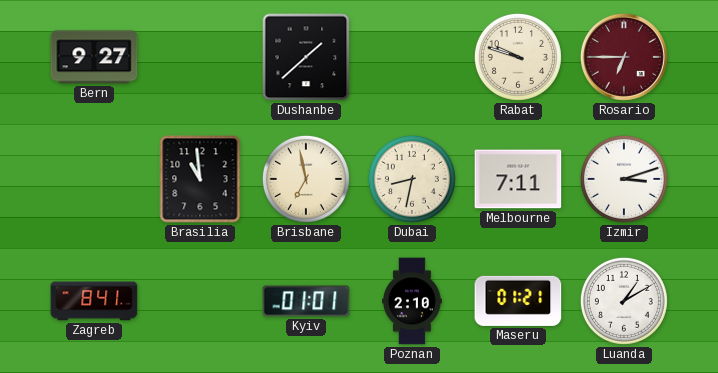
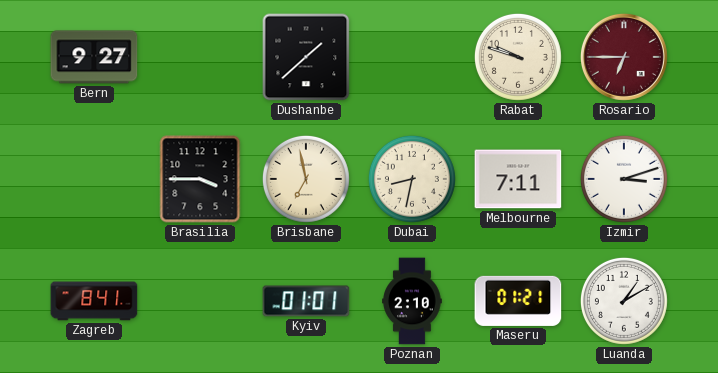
Brasilia: 10:59 -> 3:45 (200, 179)
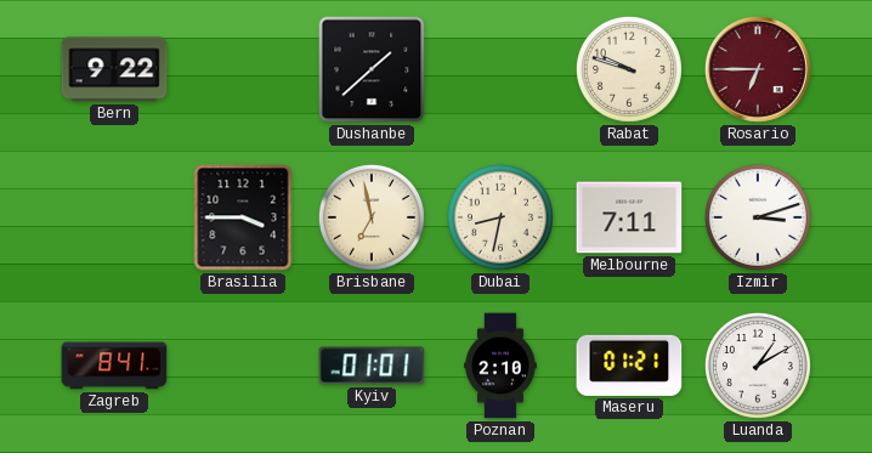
Bern: 9:27 -> 9:22 (114, 69)
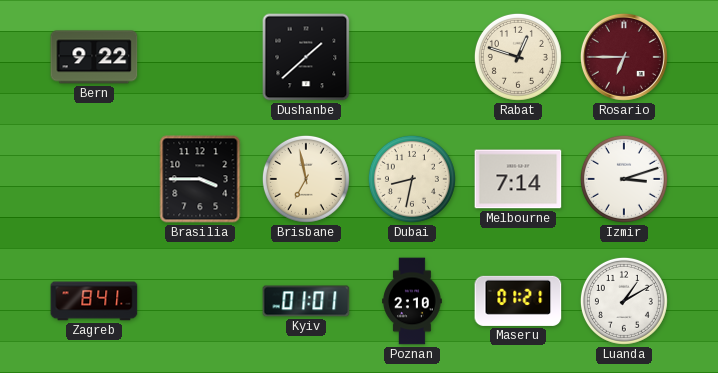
Rabat: 9:48 -> 12:48 (518, 57)
Melbourne: 7:11 -> 7:14 (518, 179)
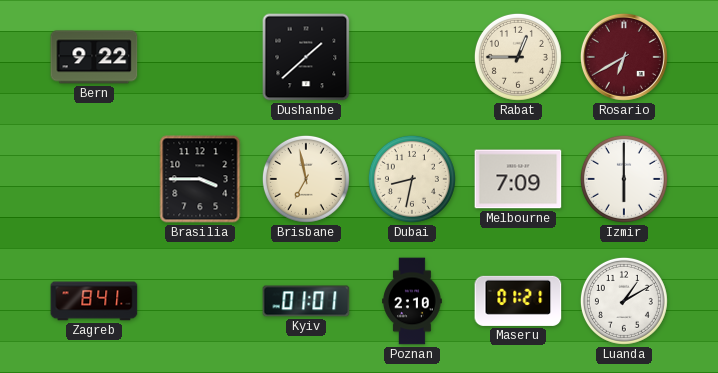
Rabat: 12:48 -> 12:45 (518, 57)
Rosario: 6:45 -> 6:40 (624, 57)
Melbourne: 7:14 -> 7:09 (518, 179)
Izmir: 3:12 -> 6:00 (624, 179)
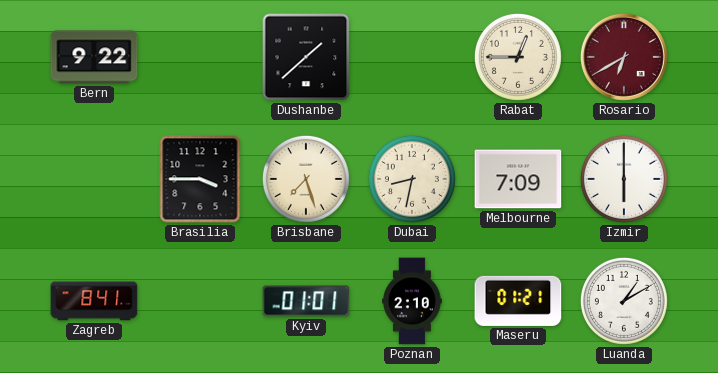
Brisbane: 6:58 -> 7:27 (306, 179)
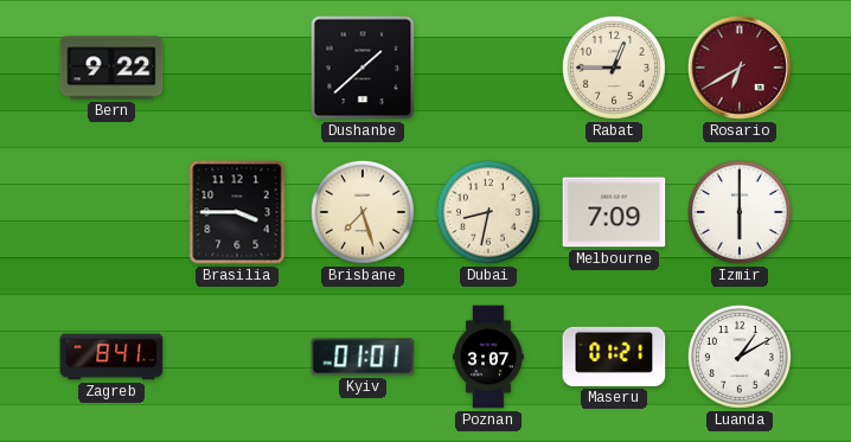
Poznan: 2:10 -> 3:07 (488, 357)
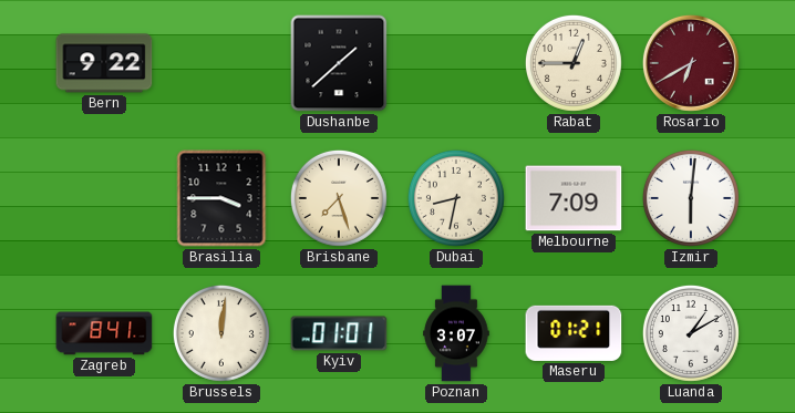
Izmir: 6:00 -> 6:01 (691, 198)
Brussels: none -> 12:01 (221, 333)
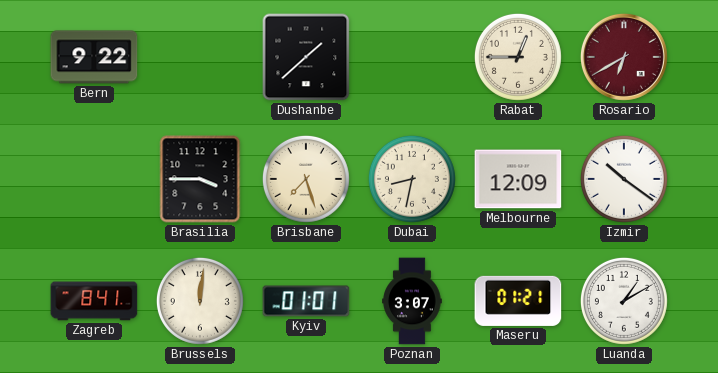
Melbourne: 7:09 -> 12:09 (518, 179)
Izmir: 6:01 -> 10:21 (624, 179)
